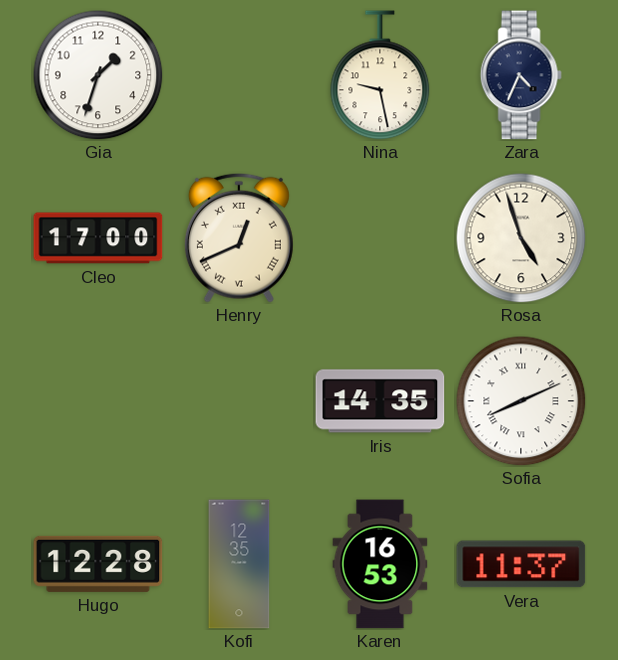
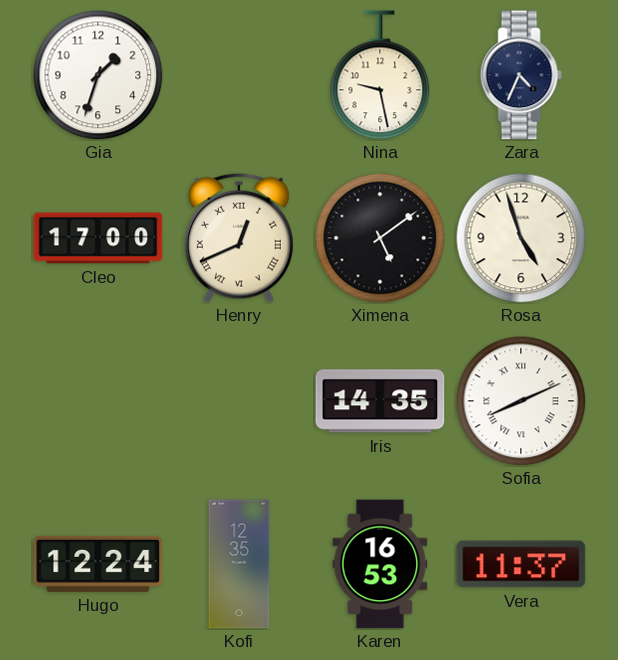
Ximena: none -> 5:09 (380, 238)
Hugo: 12:28 -> 12:24 (98, 564)
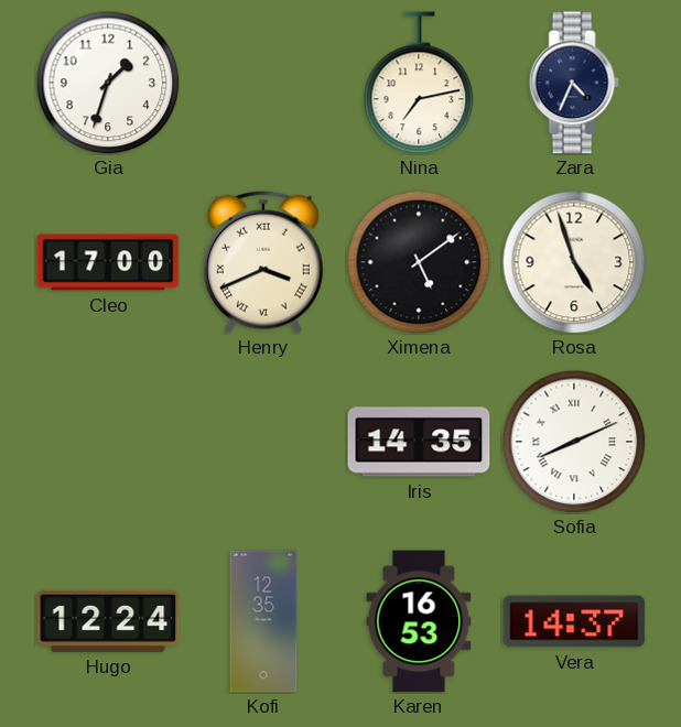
Nina: 9:28 -> 7:13 (419, 83)
Henry: 12:41 -> 3:41 (263, 262)
Vera: 11:37 -> 14:37 (574, 621)
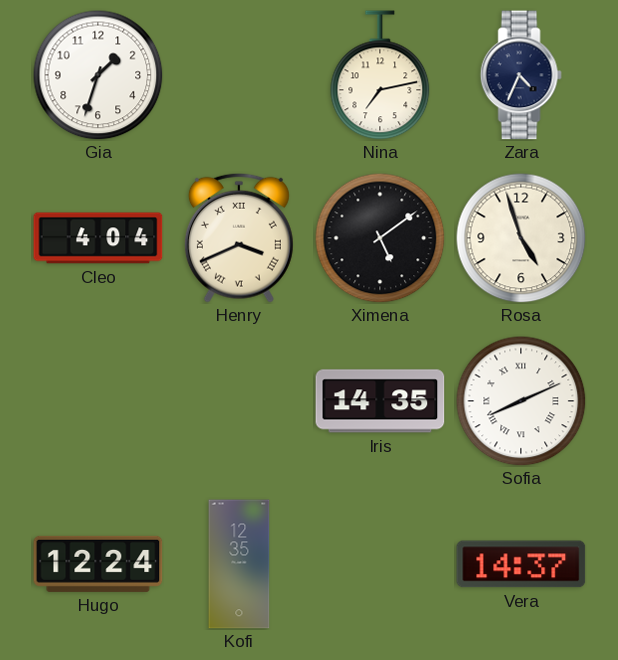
Cleo: 17:00 -> 4:04 (98, 238)
Karen: 16:53 -> none (419, 621)
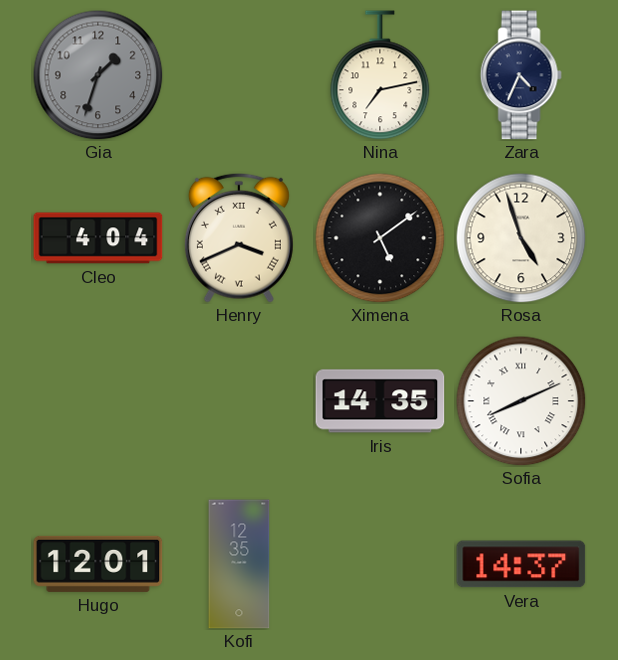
Gia dial: white -> grey (98, 75)
Hugo: 12:24 -> 12:01 (98, 564)
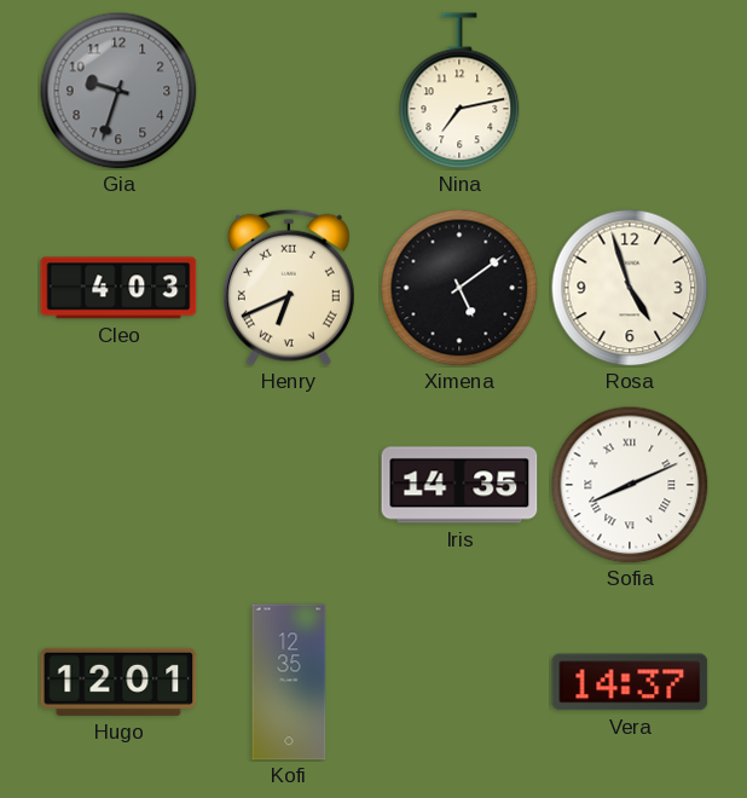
Gia: 1:33 -> 9:33 (118, 91)
Zara: 4:34 -> none (521, 75)
Cleo: 4:04 -> 4:03 (118, 288)
Henry: 3:41 -> 6:41 (289, 288)
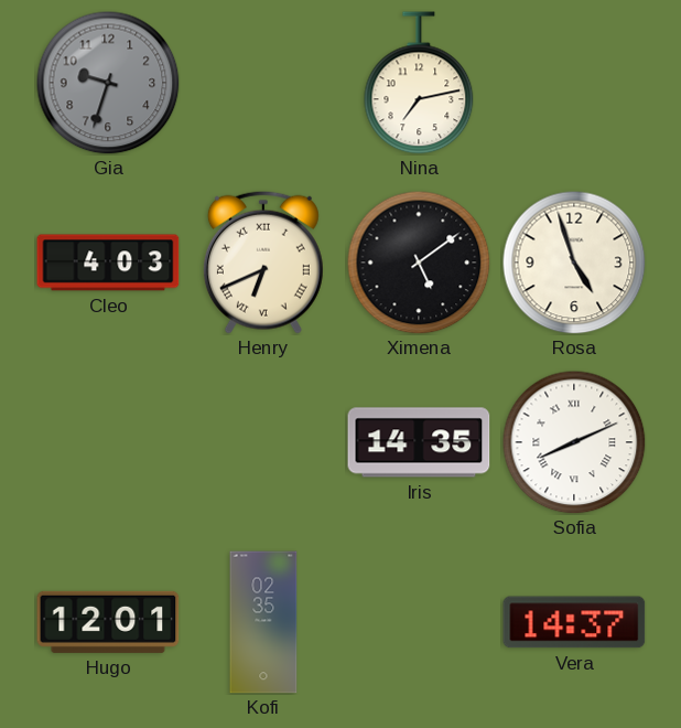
Kofi: 12:35 -> 02:35 (263, 622)
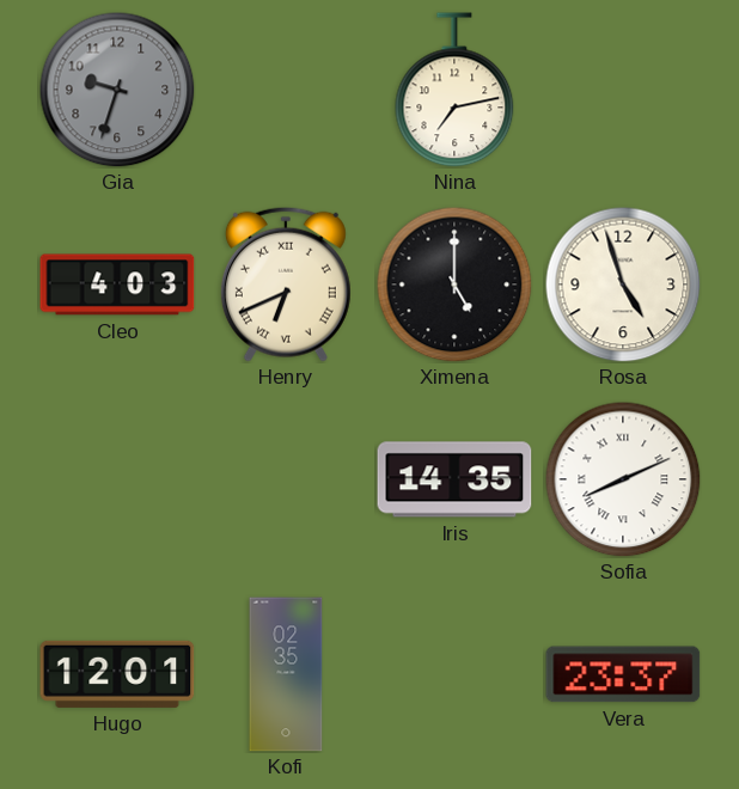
Ximena: 5:09 -> 5:00 (454, 285)
Vera: 14:37 -> 23:37 (623, 674)
